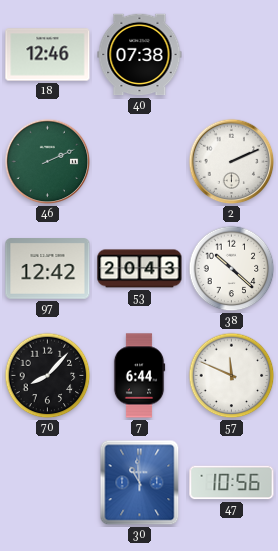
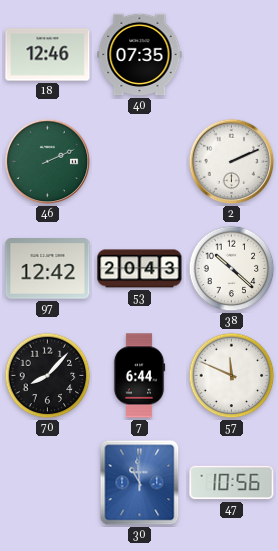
40: 07:38 -> 07:35 (140, 55)
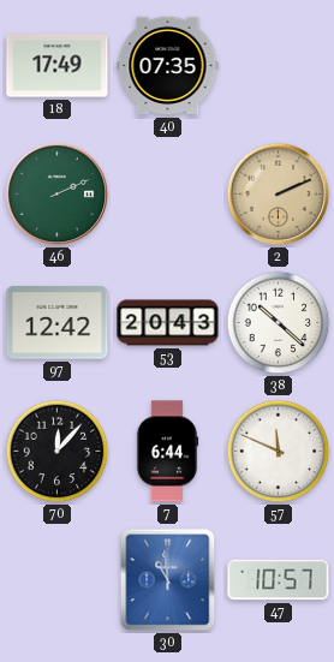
18: 12:46 -> 17:49 (58, 66)
2 dial: white -> champagne (279, 195)
70: 8:07 -> 12:07 (58, 452)
47: 10:56 -> 10:57 (279, 580)
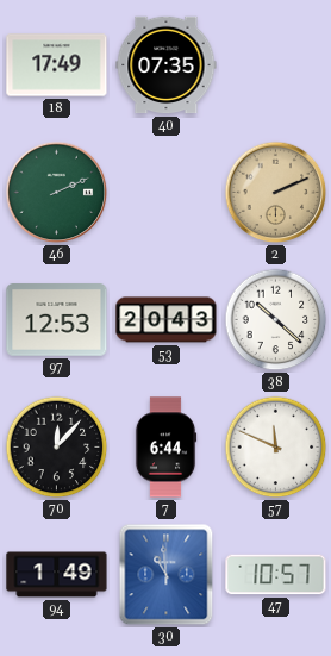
97: 12:42 -> 12:53 (57, 320)
94: none -> 1:49 (57, 575)
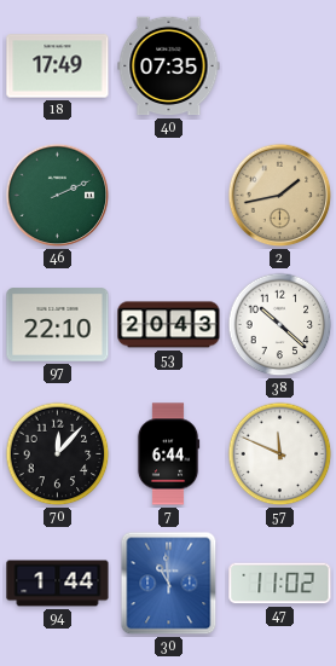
2: 2:11 -> 1:43 (280, 196)
97: 12:53 -> 22:10 (58, 325)
94: 1:49 -> 1:44 (58, 584)
47: 10:57 -> 11:02 (280, 584)
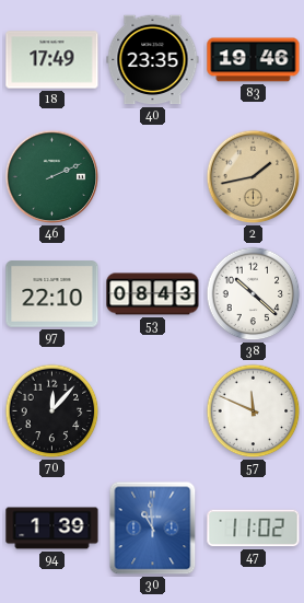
40: 07:35 -> 23:35 (153, 60)
83: none -> 19:46 (254, 60)
53: 20:43 -> 08:43 (153, 294)
7: 6:44 -> none (168, 454)
94: 1:44 -> 1:39 (52, 529)
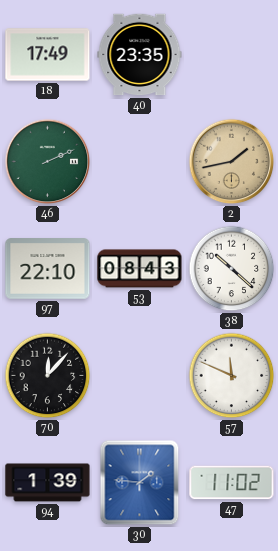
83: 19:46 -> none (254, 60)
30: 10:59 -> 1:46 (140, 483)
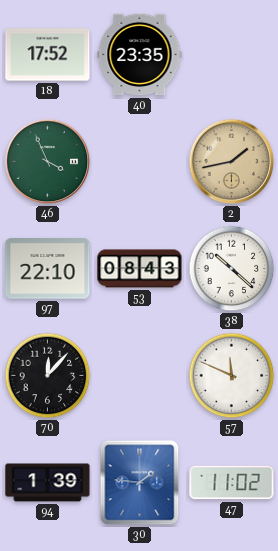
18: 17:49 -> 17:52 (48, 55)
46: 2:11 -> 3:56 (48, 162)
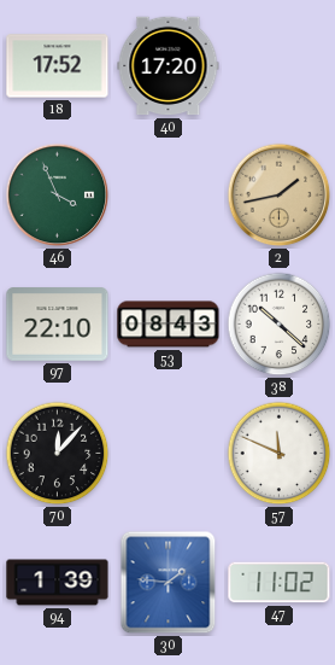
40: 23:35 -> 17:20 (169, 66)
